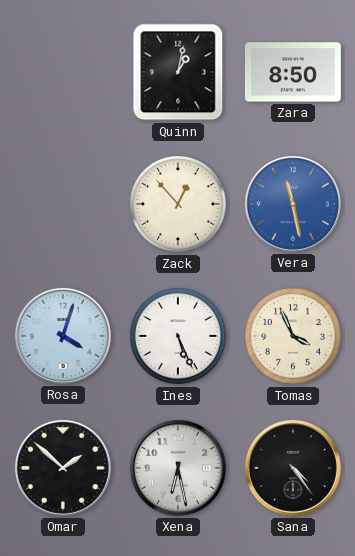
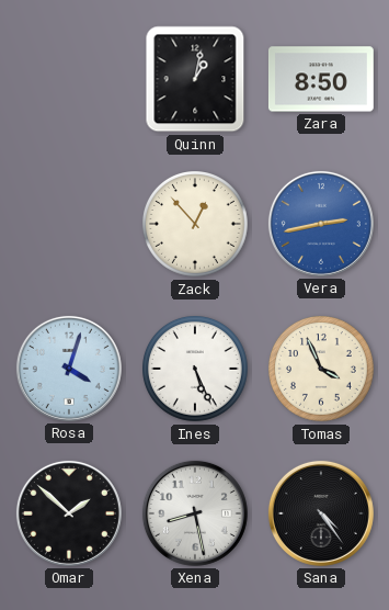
Vera: 11:28 -> 2:43 (321, 224)
Xena: 6:28 -> 8:28 (195, 513)
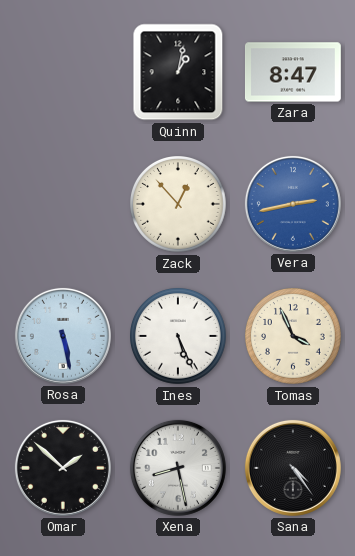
Zara: 8:50 -> 8:47 (293, 72)
Rosa: 4:03 -> 5:28 (63, 336)
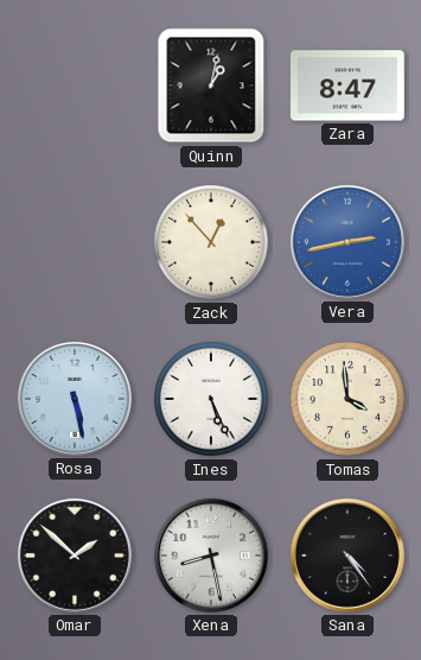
Tomas: 3:56 -> 3:59 (349, 400)
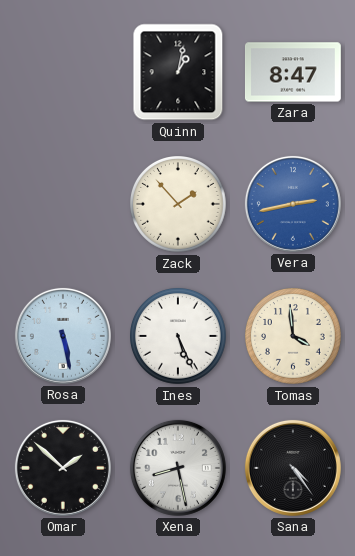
Zack: 12:53 -> 1:53 (179, 205)
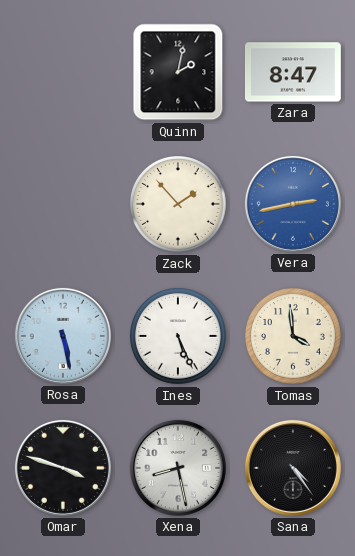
Quinn: 1:02 -> 2:02 (178, 72)
Omar: 1:52 -> 3:48 (63, 468)
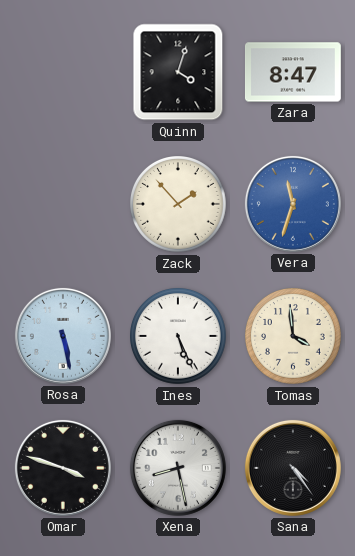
Quinn: 2:02 -> 4:03 (178, 72)
Vera: 2:43 -> 11:33 (293, 204)
